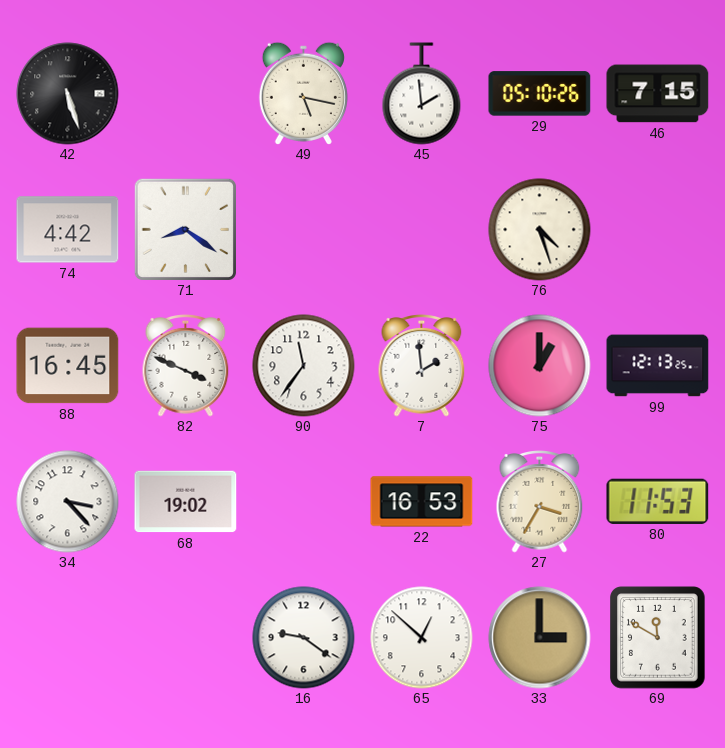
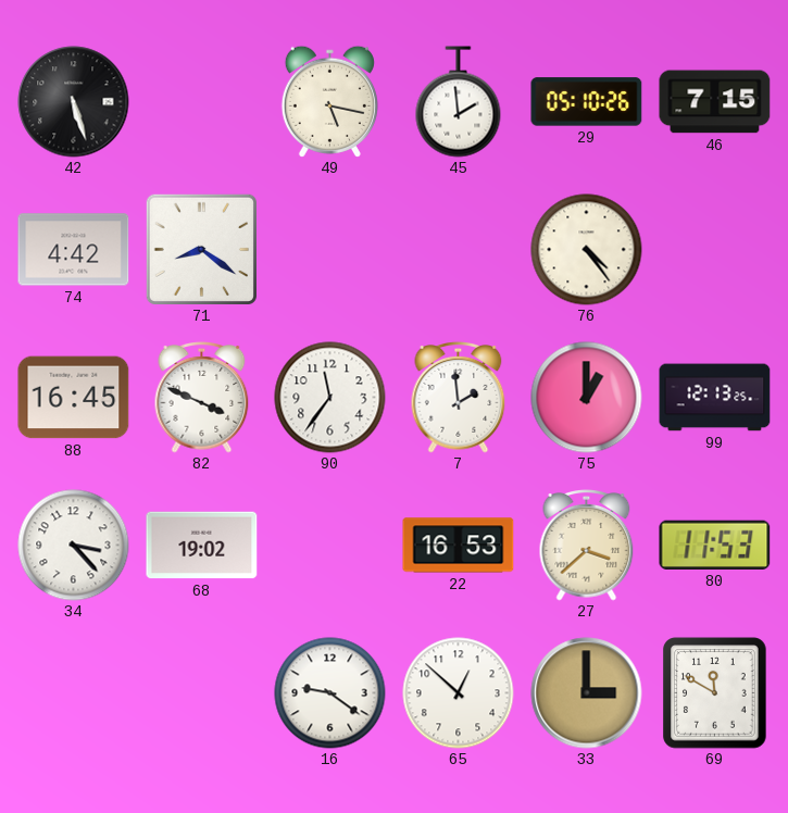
76: 4:27 -> 4:24 (587, 250)
27: 3:35 -> 3:38 (587, 546)
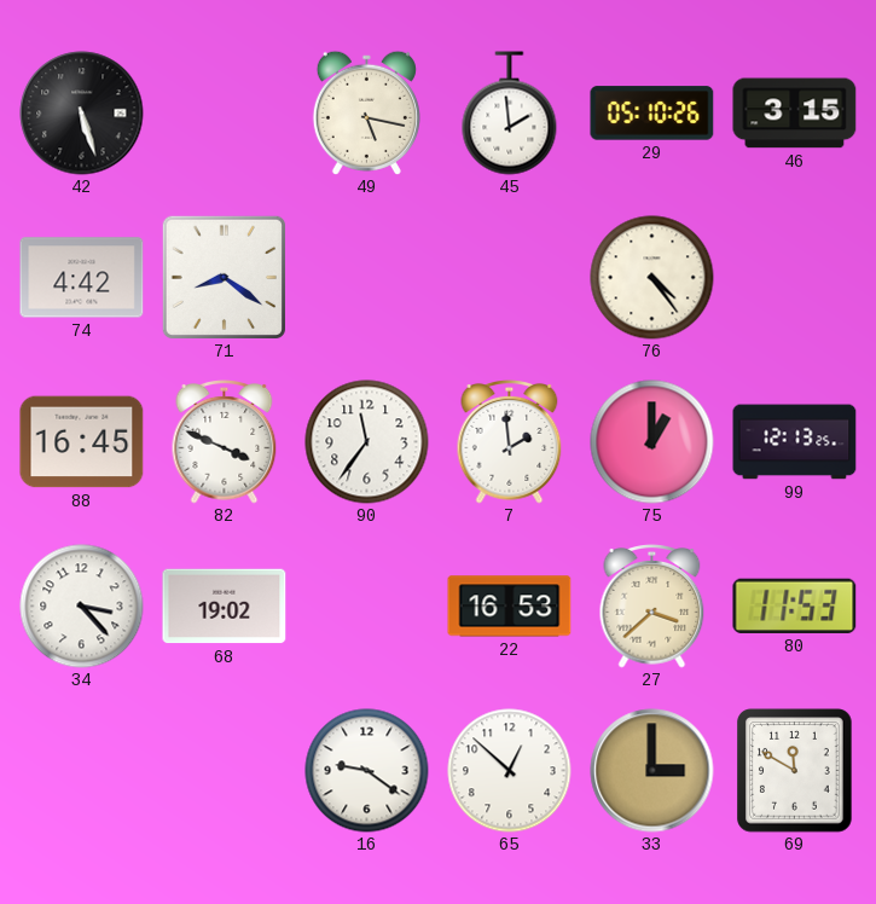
46: 7:15 -> 3:15 (795, 114)
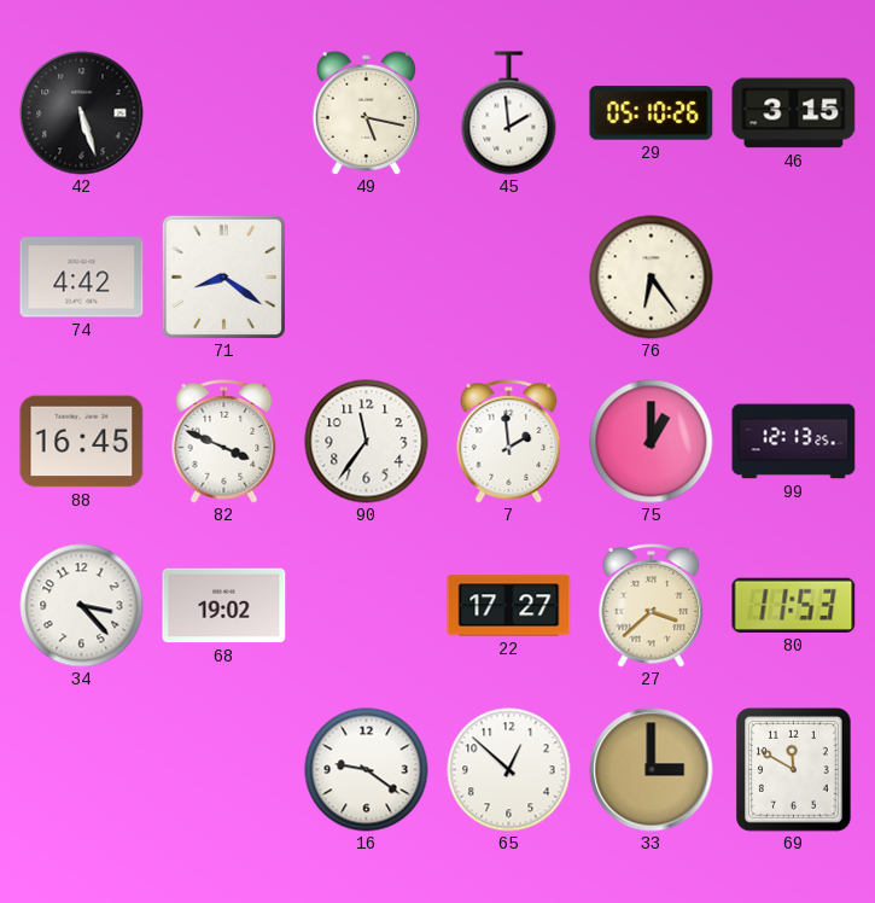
76: 4:24 -> 6:24 (652, 278)
22: 16:53 -> 17:27 (509, 606)
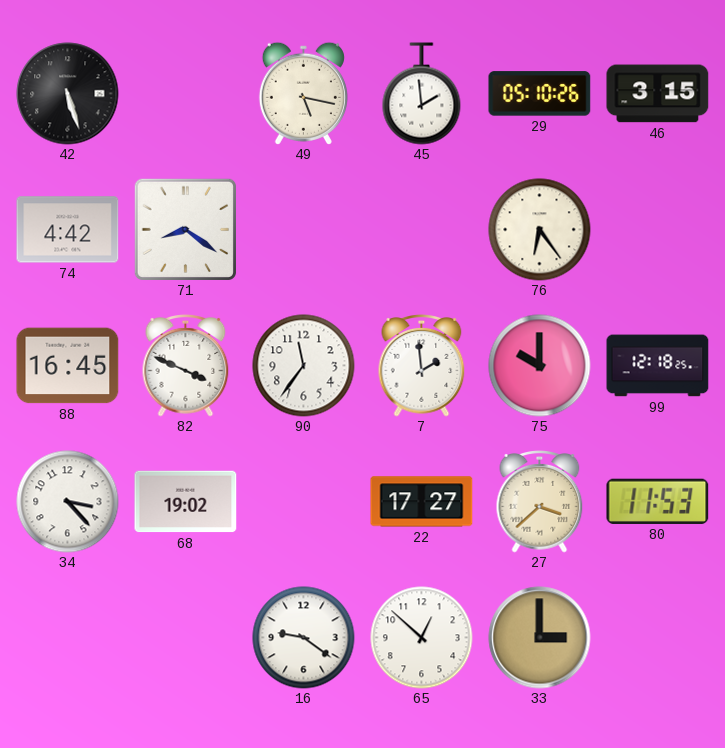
75: 1:00 -> 10:00 (540, 366)
99: 12:13 -> 12:18 (658, 366)
69: 11:50 -> none (794, 770)
